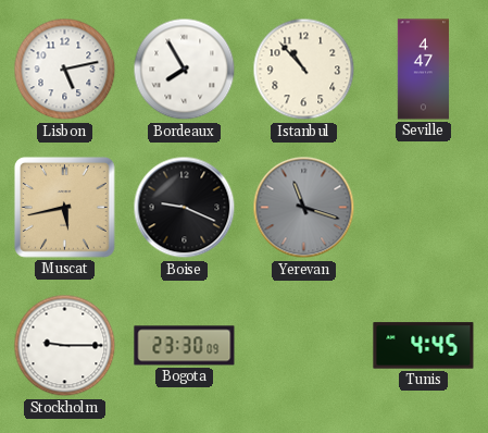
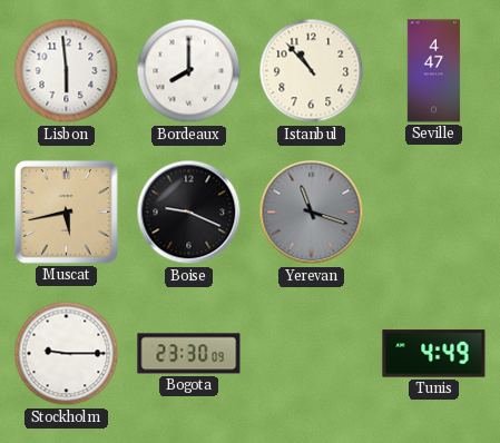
Lisbon: 5:13 -> 5:59 (67, 71)
Bordeaux: 7:55 -> 8:00 (189, 71)
Tunis: 4:45 -> 4:49 (434, 354)
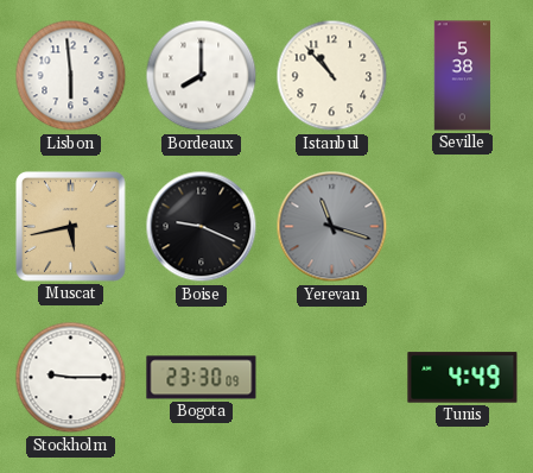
Seville: 4:47 -> 5:38 (463, 76)
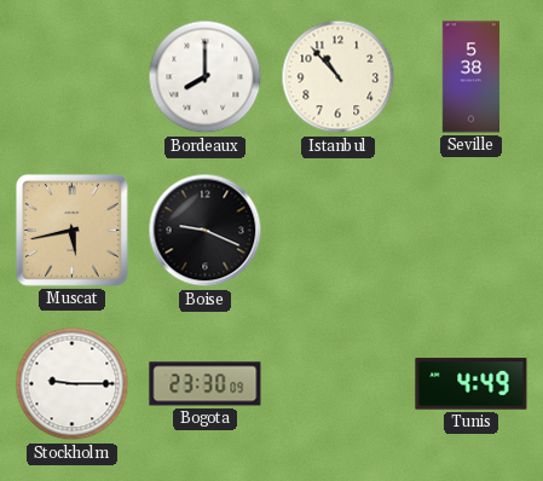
Lisbon: 5:59 -> none (71, 76)
Yerevan: 11:18 -> none (332, 227)
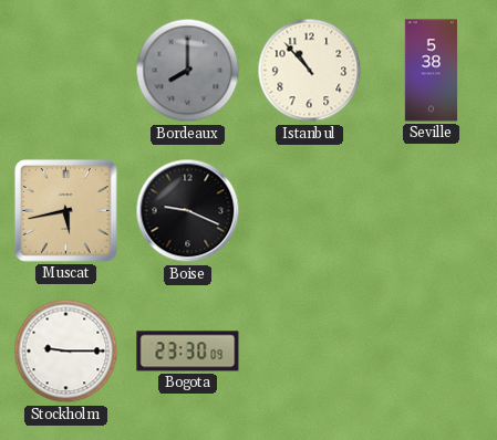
Bordeaux dial: white -> grey (188, 71)
Tunis: 4:49 -> none (472, 384)
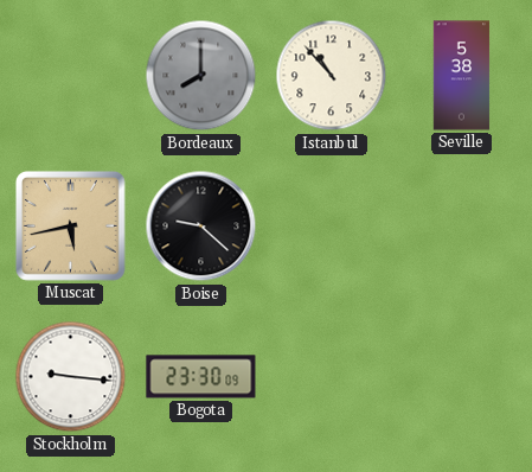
Boise: 9:19 -> 9:22 (201, 227)
Stockholm: 9:15 -> 9:16 (71, 377)
